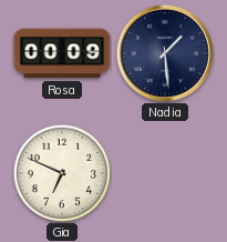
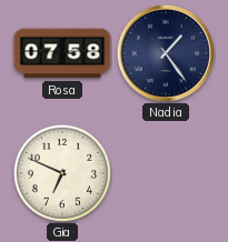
Rosa: 00:09 -> 07:58 (62, 53)
Nadia: 1:29 -> 1:24 (166, 53)
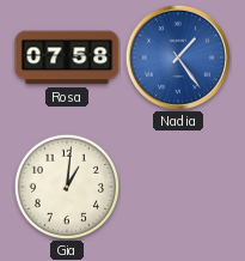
Nadia dial: navy -> blue (178, 57)
Gia: 6:49 -> 1:01 (67, 187)
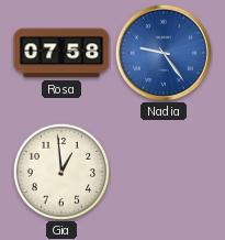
Nadia: 1:24 -> 9:24 (164, 53)
Gia: 1:01 -> 12:59 (61, 172)
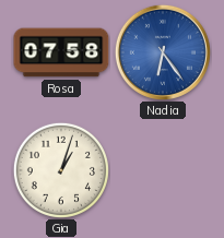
Nadia: 9:24 -> 6:24 (163, 52)
Gia: 12:59 -> 1:03 (61, 170)
